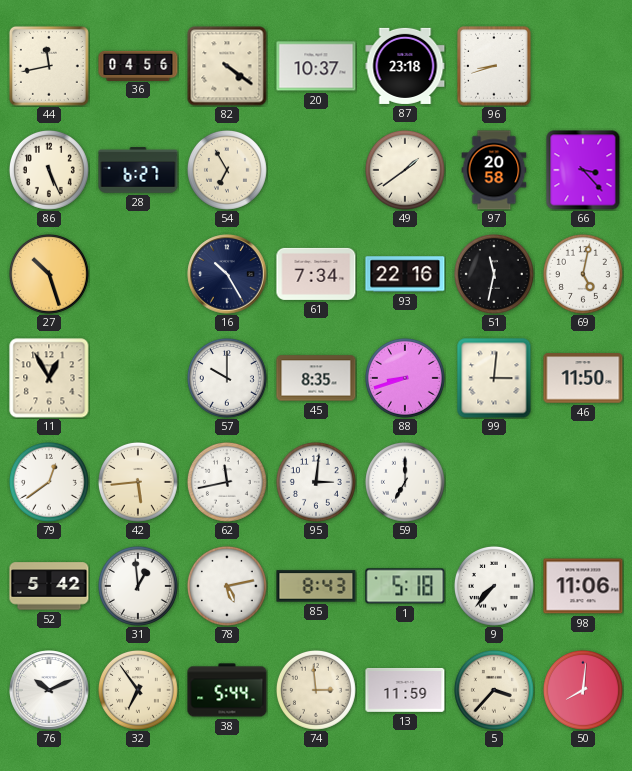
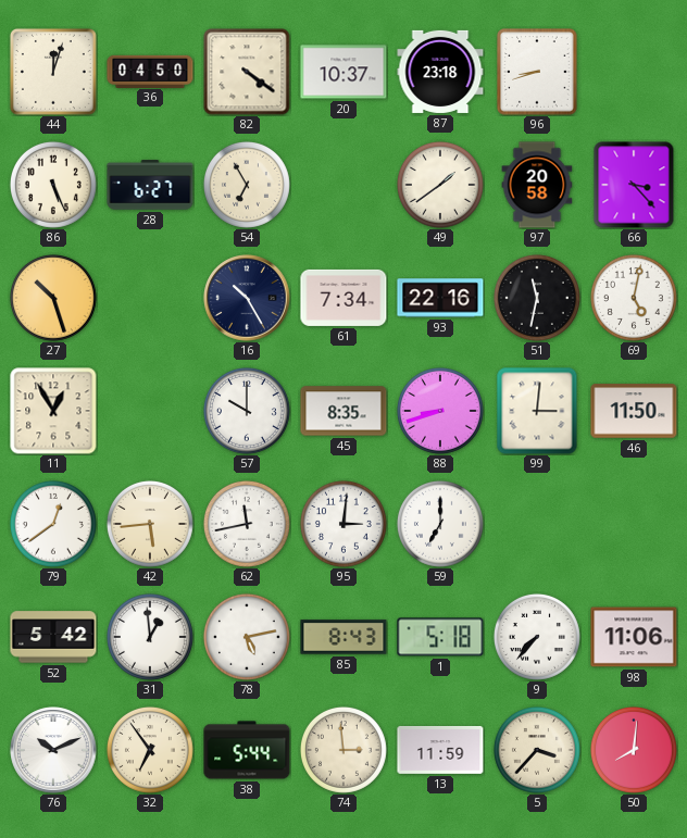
44: 11:43 -> 12:03 (53, 72)
36: 04:56 -> 04:50 (150, 71)
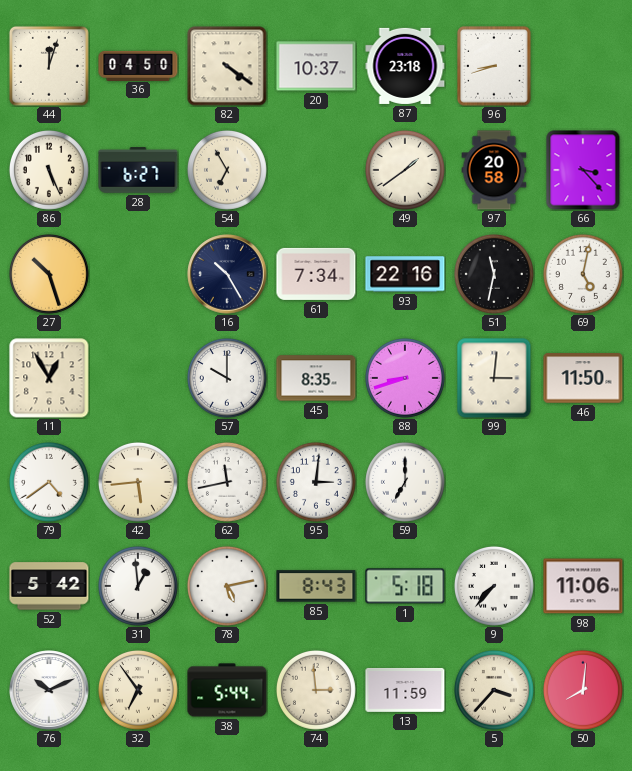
79: 12:39 -> 4:39 (49, 482)
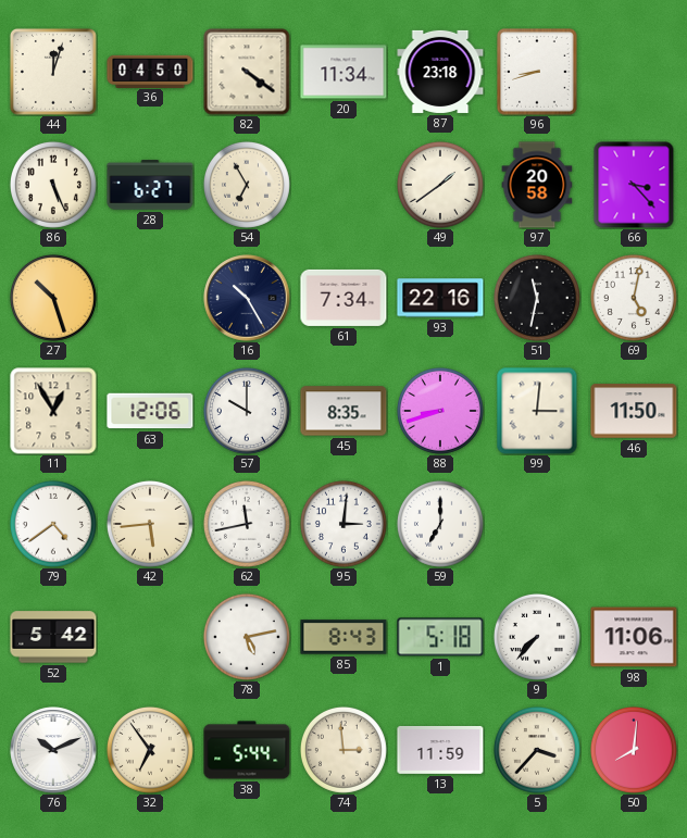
20: 10:37 -> 11:34 (343, 72)
63: none -> 12:06 (150, 411)
31: 12:59 -> none (138, 586)
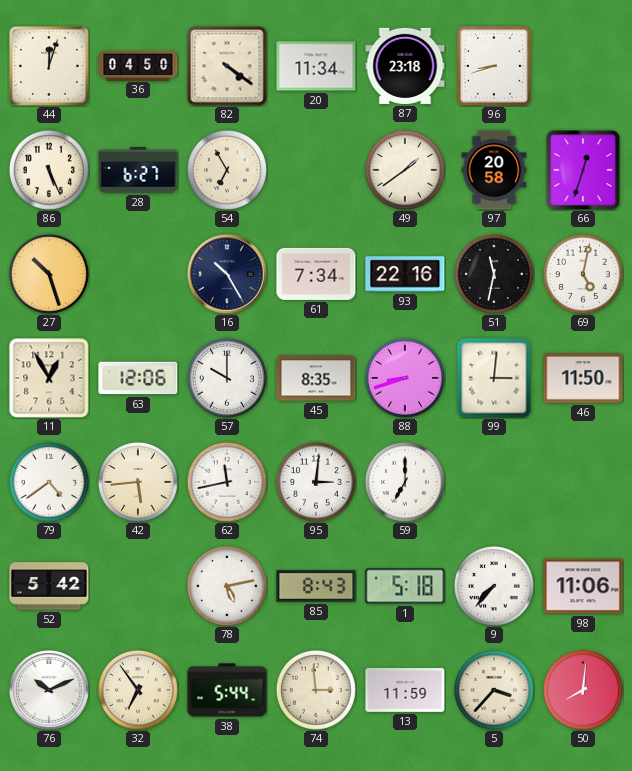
66: 3:23 -> 12:33 (583, 170)
